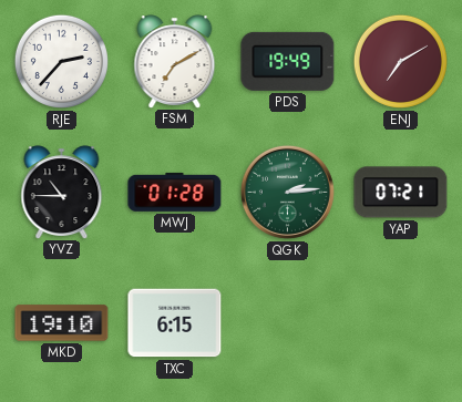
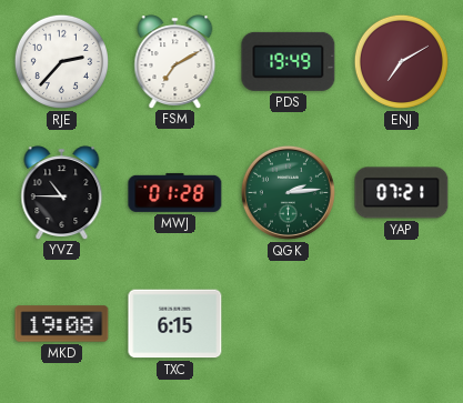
MKD: 19:10 -> 19:08 (62, 324)
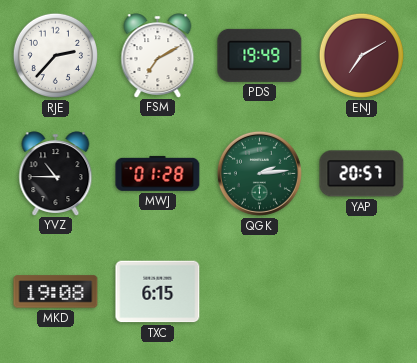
YAP: 07:21 -> 20:57 (362, 174)
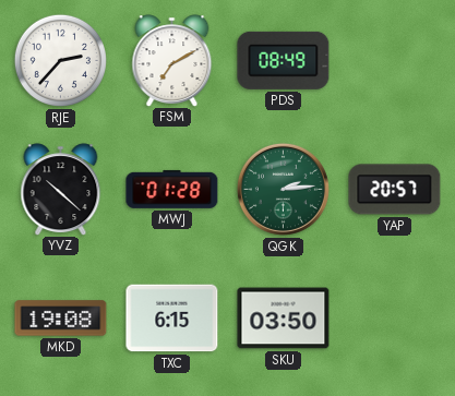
PDS: 19:49 -> 08:49 (284, 60)
ENJ: 7:10 -> none (361, 55)
YVZ: 10:45 -> 10:22 (61, 189)
SKU: none -> 03:50 (284, 319)
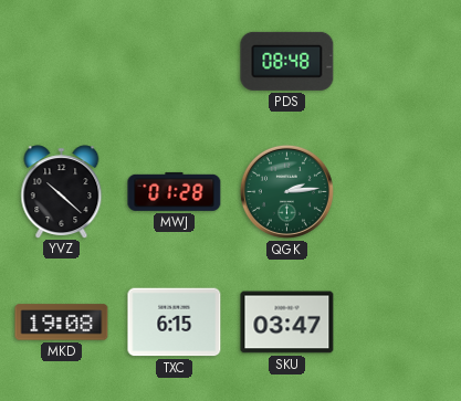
RJE: 2:37 -> none (60, 60)
FSM: 7:10 -> none (172, 60)
PDS: 08:49 -> 08:48 (287, 61)
YAP: 20:57 -> none (395, 190)
SKU: 03:50 -> 03:47 (287, 323)
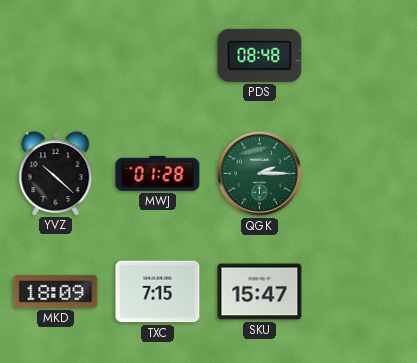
QGK: 2:14 -> 2:15 (259, 173)
MKD: 19:08 -> 18:09 (56, 292)
TXC: 6:15 -> 7:15 (158, 292)
SKU: 03:47 -> 15:47 (260, 292)
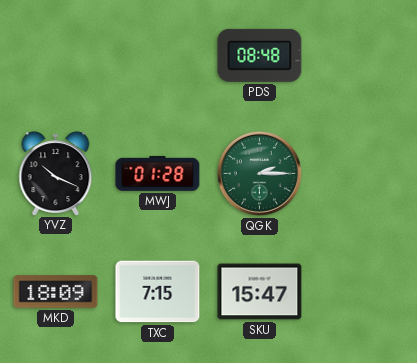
YVZ: 10:22 -> 10:19 (56, 173)
